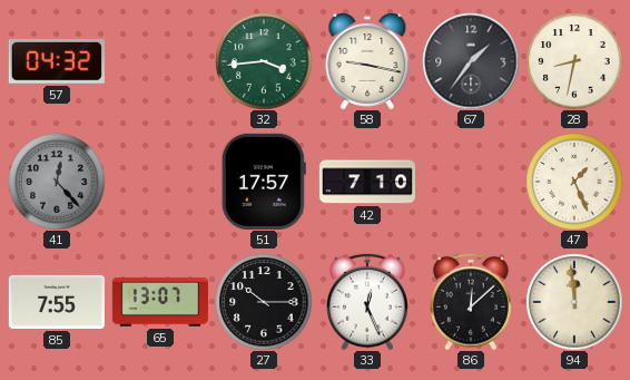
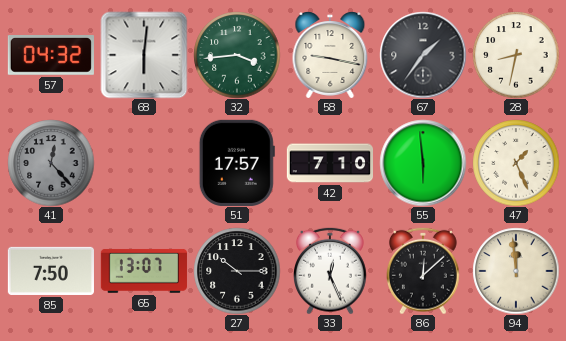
68: none -> 6:01 (144, 55)
55: none -> 5:59 (423, 163)
85: 7:55 -> 7:50 (51, 271)
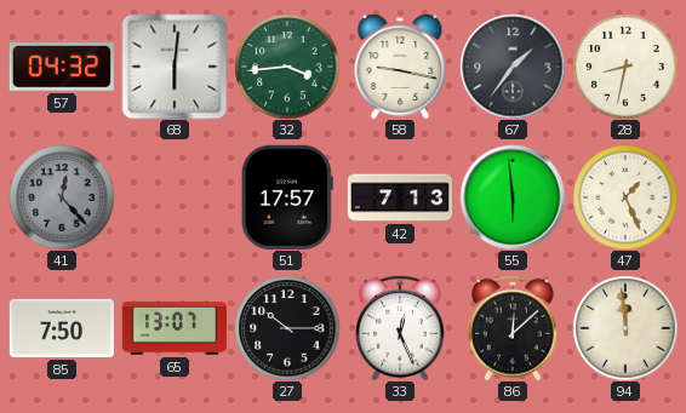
42: 7:10 -> 7:13 (399, 197)
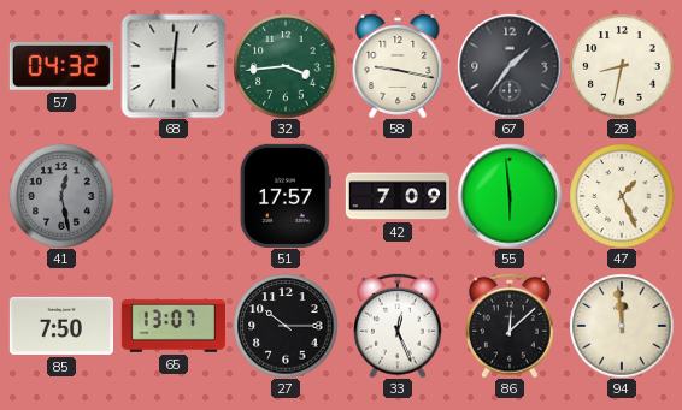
41: 12:23 -> 12:28 (61, 196)
42: 7:13 -> 7:09 (396, 196)
